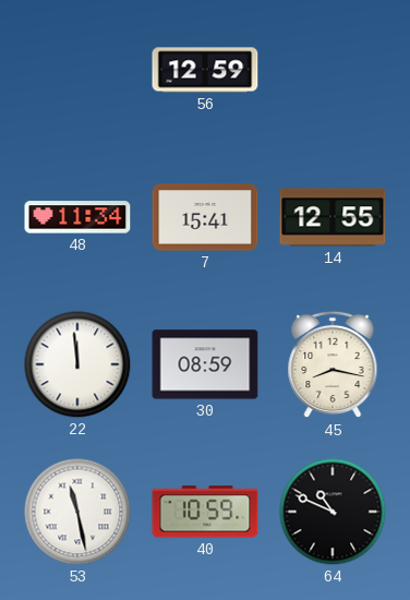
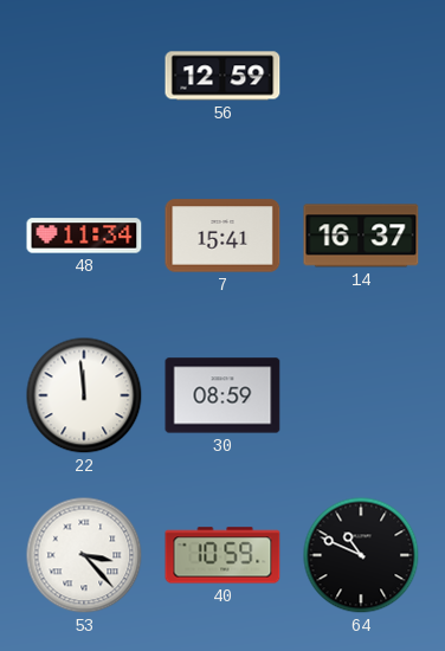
14: 12:55 -> 16:37 (361, 236)
45: 8:17 -> none (333, 364)
53: 11:28 -> 3:23 (84, 555)
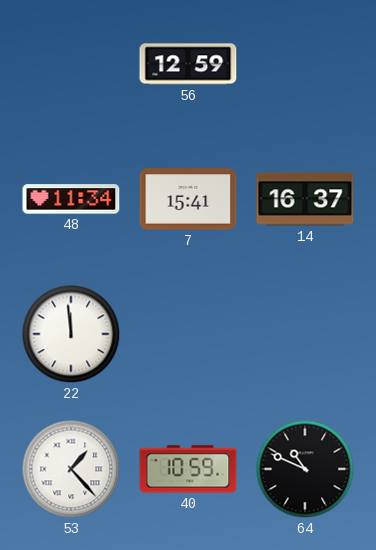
30: 08:59 -> none (222, 395)
53: 3:23 -> 1:23 (71, 469)
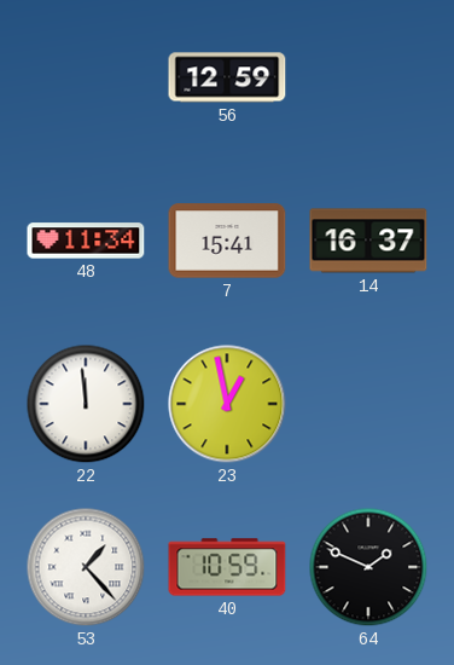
23: none -> 12:58 (227, 404)
64: 10:49 -> 1:49 (368, 567)
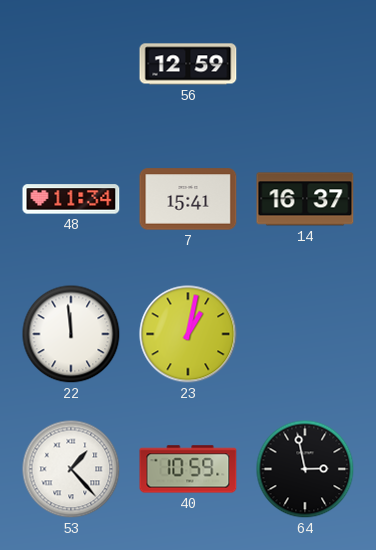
23: 12:58 -> 1:02 (188, 334)
64: 1:49 -> 2:58 (305, 469)
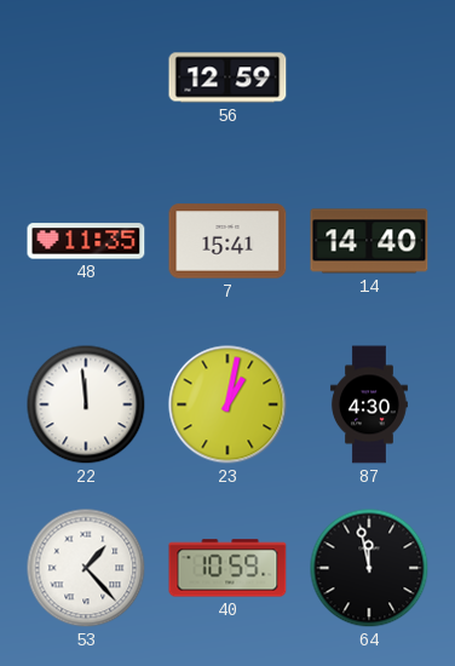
48: 11:34 -> 11:35 (86, 241)
14: 16:37 -> 14:40 (369, 241)
87: none -> 4:30 (369, 404)
64: 2:58 -> 11:58 (369, 568)
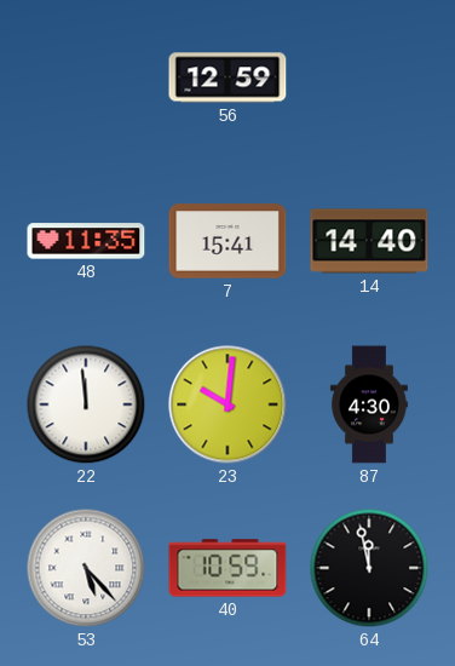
23: 1:02 -> 10:01 (227, 404)
53: 1:23 -> 5:23 (86, 568)
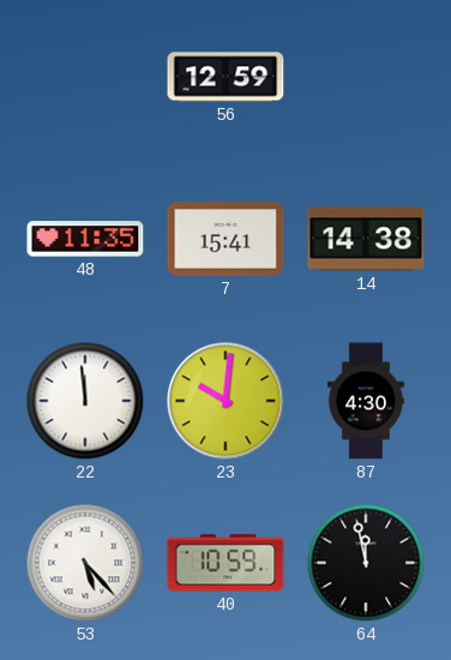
14: 14:40 -> 14:38 (366, 239)
